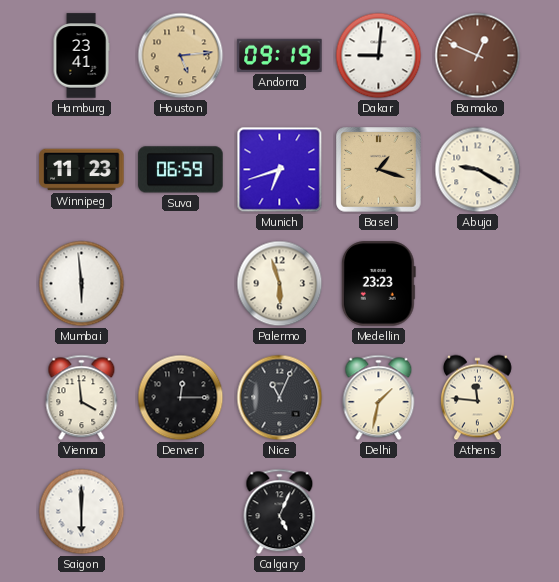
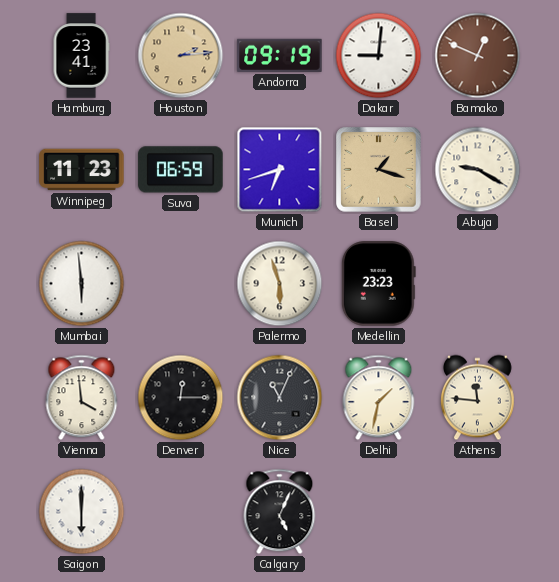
Houston: 5:14 -> 2:14 (181, 56)
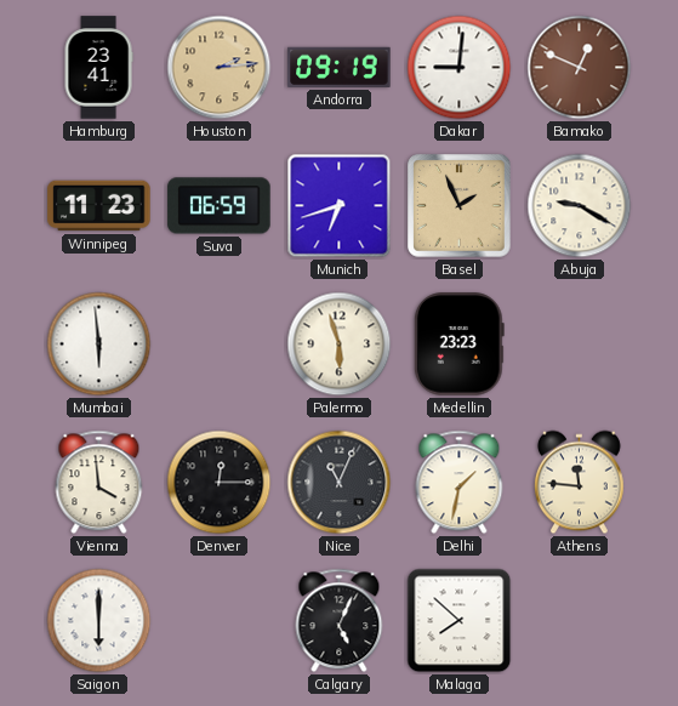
Basel: 1:18 -> 1:56 (460, 206)
Malaga: none -> 7:52 (460, 621)
